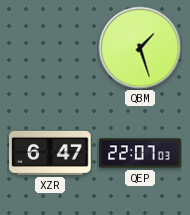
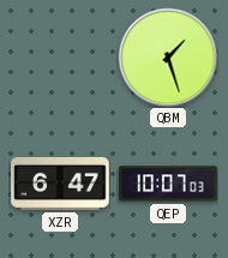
QEP: 22:07 -> 10:07 (168, 184)
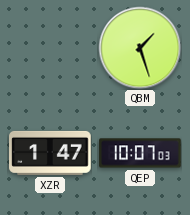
XZR: 6:47 -> 1:47 (50, 153)
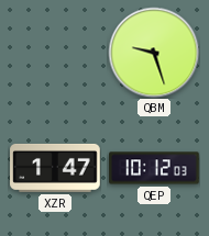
QBM: 1:27 -> 9:27 (154, 53)
QEP: 10:07 -> 10:12 (154, 168)
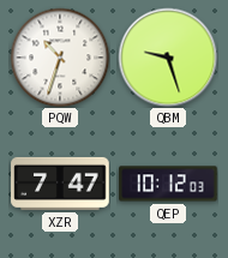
PQW: none -> 10:33 (60, 58)
XZR: 1:47 -> 7:47 (60, 184)
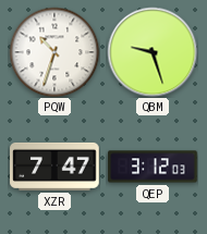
QEP: 10:12 -> 3:12 (153, 167)
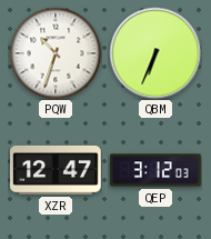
QBM: 9:27 -> 6:34 (155, 53)
XZR: 7:47 -> 12:47 (56, 170)
